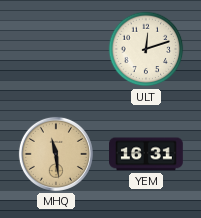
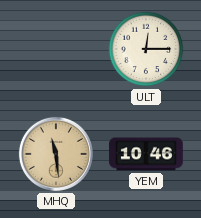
ULT: 12:12 -> 12:15 (146, 49)
YEM: 16:31 -> 10:46 (146, 154)
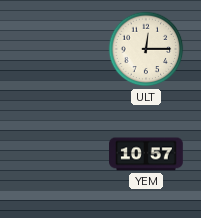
MHQ: 11:29 -> none (56, 154)
YEM: 10:46 -> 10:57 (146, 154)
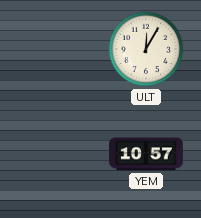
ULT: 12:15 -> 12:05 (146, 49)
